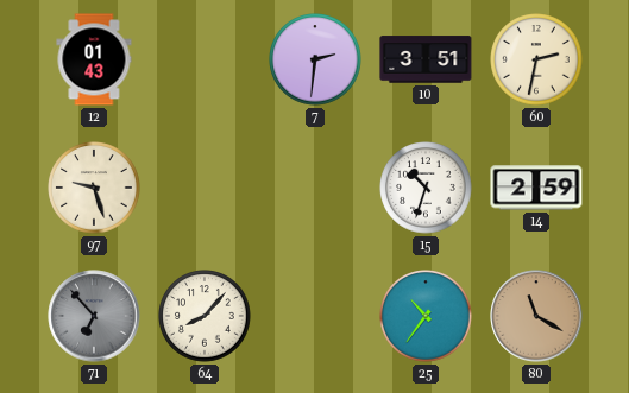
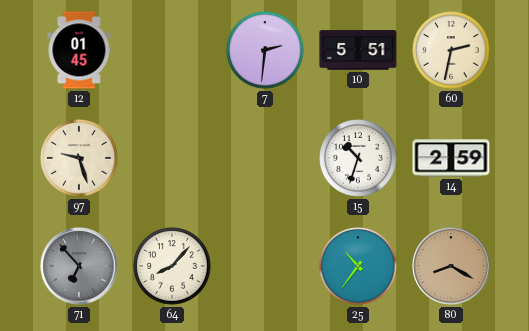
12: 01:43 -> 01:45 (79, 50)
10: 3:51 -> 5:51 (358, 50)
80: 11:20 -> 8:20 (451, 266)
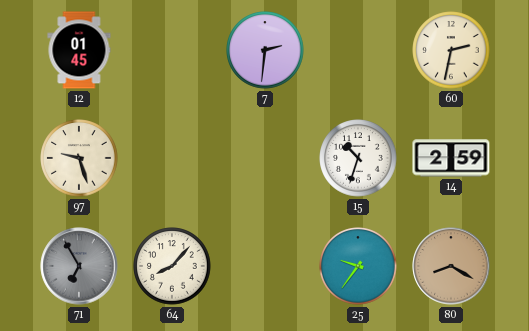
10: 5:51 -> none (358, 50)
71: 6:53 -> 6:55 (79, 266)
25: 10:36 -> 9:36 (358, 266)
